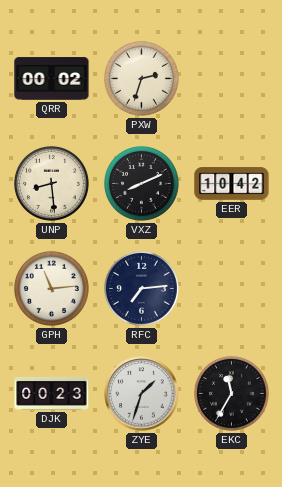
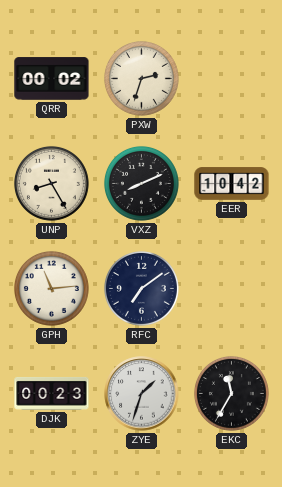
UNP: 8:29 -> 8:25 (51, 183)
RFC: 7:14 -> 7:09 (141, 288)
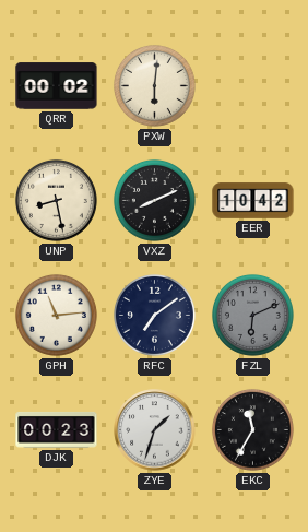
PXW: 2:33 -> 6:01 (154, 85)
UNP: 8:25 -> 8:28 (56, 200)
FZL: none -> 6:11 (252, 315)
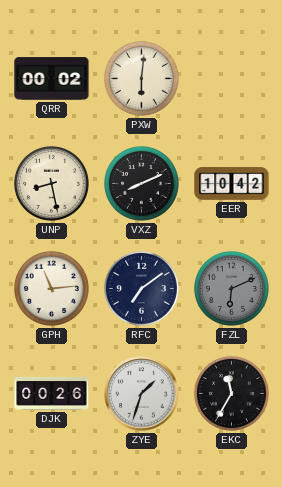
DJK: 00:23 -> 00:26 (52, 394)
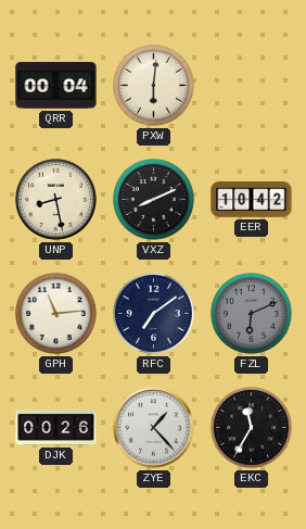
QRR: 00:02 -> 00:04 (56, 86)
ZYE: 1:33 -> 1:23 (154, 428)
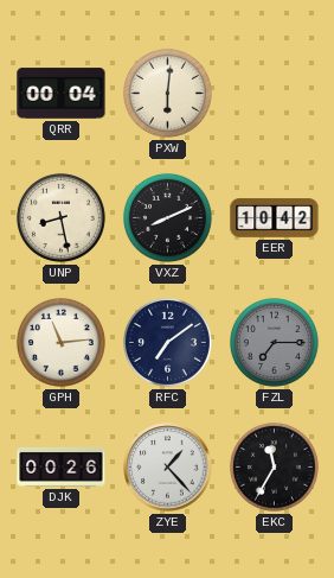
FZL: 6:11 -> 7:15 (274, 342)
